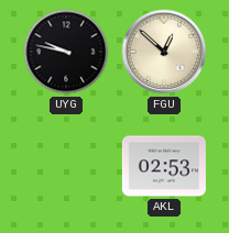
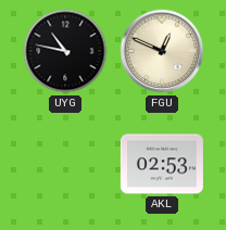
UYG: 9:47 -> 10:47 (65, 51)
FGU: 12:52 -> 12:49 (162, 51)
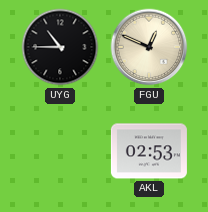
UYG: 10:47 -> 10:45 (60, 47)
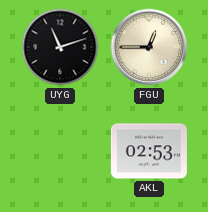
UYG: 10:45 -> 11:12 (60, 47)
FGU: 12:49 -> 12:45 (149, 47)
